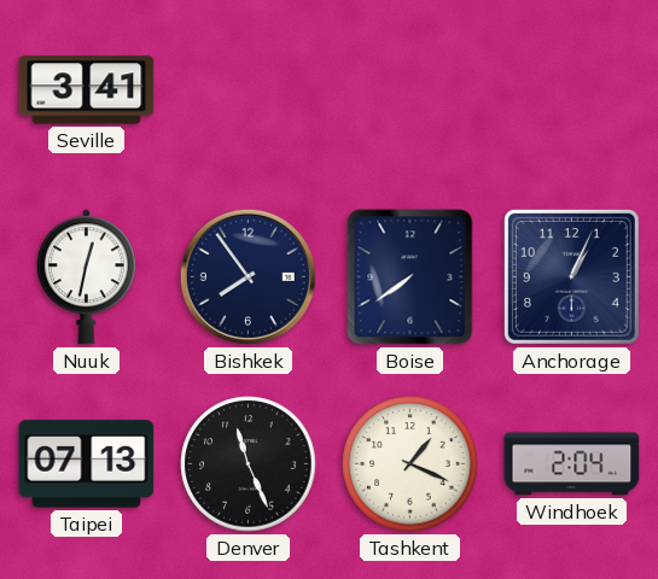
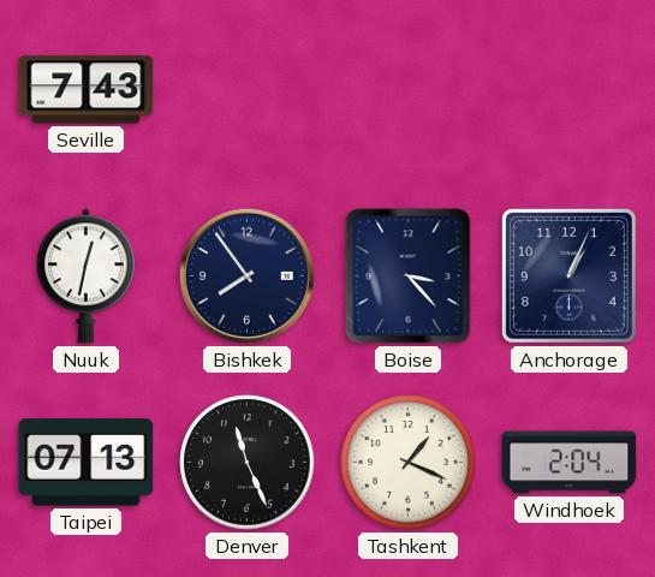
Seville: 3:41 -> 7:43 (87, 90)
Boise: 7:39 -> 3:23 (409, 276)
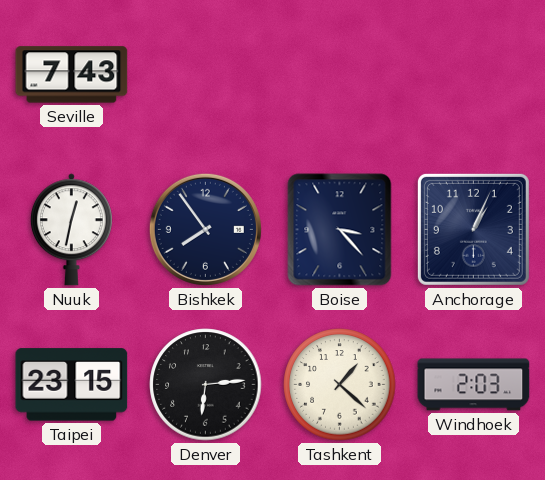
Taipei: 07:13 -> 23:15 (72, 385)
Denver: 11:26 -> 6:14 (206, 385)
Tashkent: 1:19 -> 1:22 (340, 385)
Windhoek: 2:04 -> 2:03 (474, 385)
